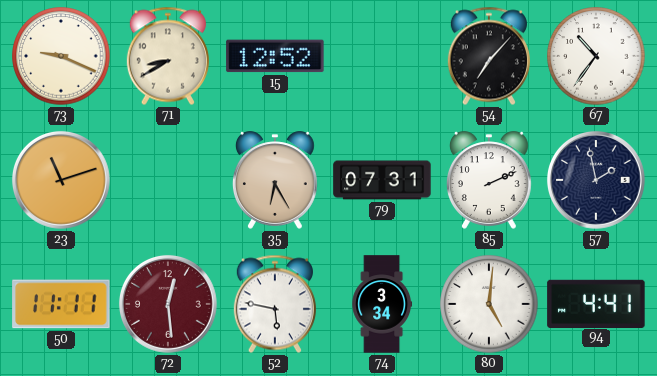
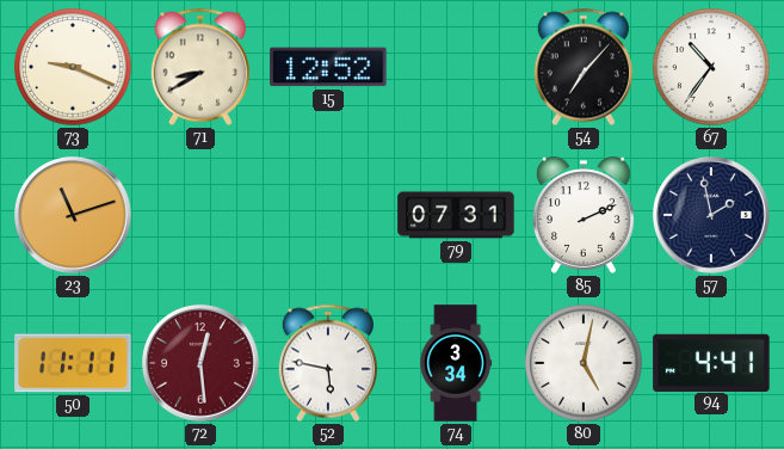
35: 6:25 -> none (275, 180)
80: 5:01 -> 5:02 (584, 363)
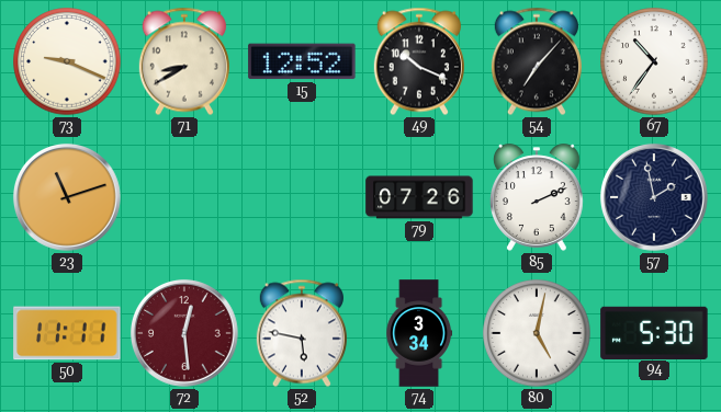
49: none -> 10:19 (419, 61)
79: 07:31 -> 07:26 (419, 197)
94: 4:41 -> 5:30 (654, 332)
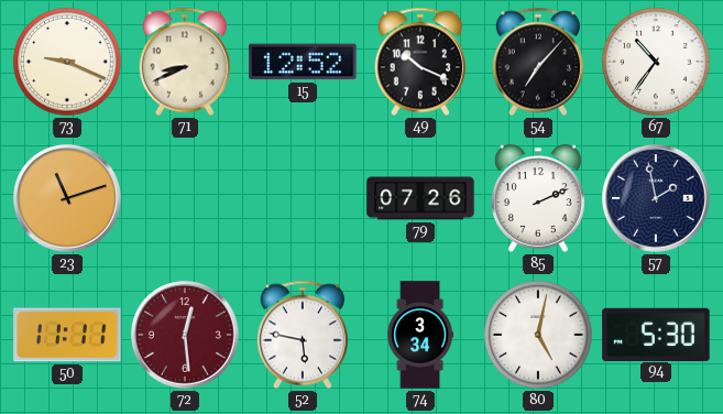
71: 8:40 -> 8:41 (185, 62)
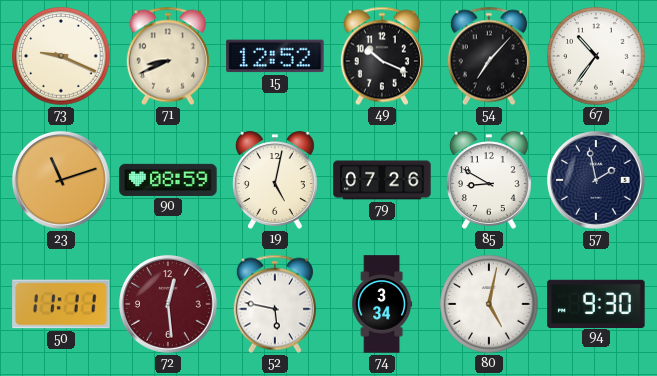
90: none -> 08:59 (168, 180)
19: none -> 5:02 (275, 180)
85: 2:11 -> 8:50 (489, 180)
94: 5:30 -> 9:30 (596, 303)
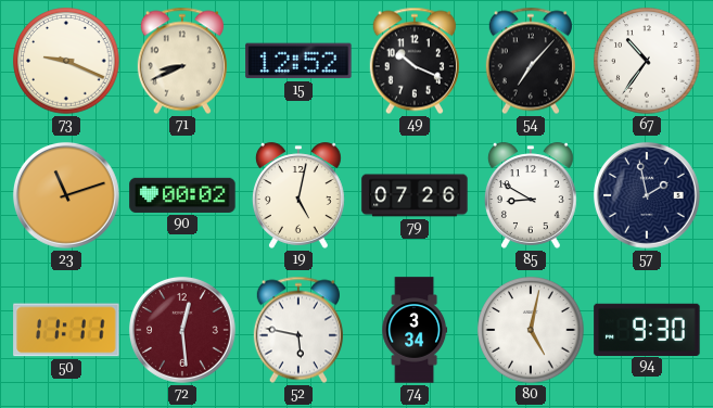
90: 08:59 -> 00:02 (182, 195)
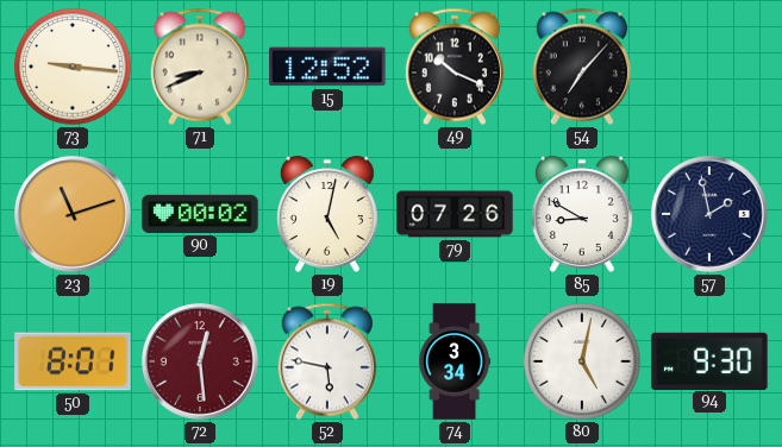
73: 9:19 -> 9:16 (73, 67)
67: 10:36 -> none (647, 61)
50: 11:11 -> 8:01 (73, 361)
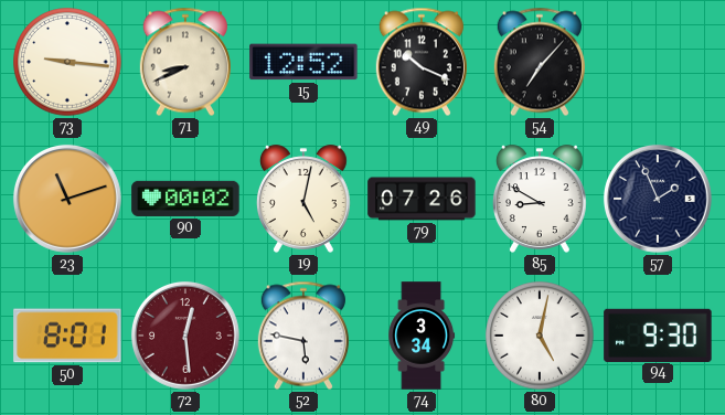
57: 1:58 -> 1:56 (658, 199)
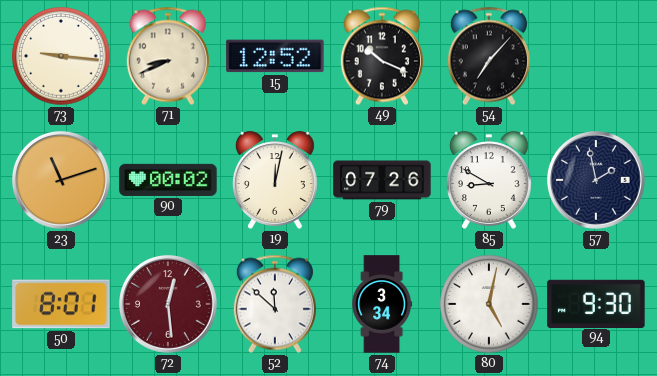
19: 5:02 -> 12:02 (275, 180)
57: 1:56 -> 1:58 (596, 180)
52: 5:47 -> 11:52 (275, 304)
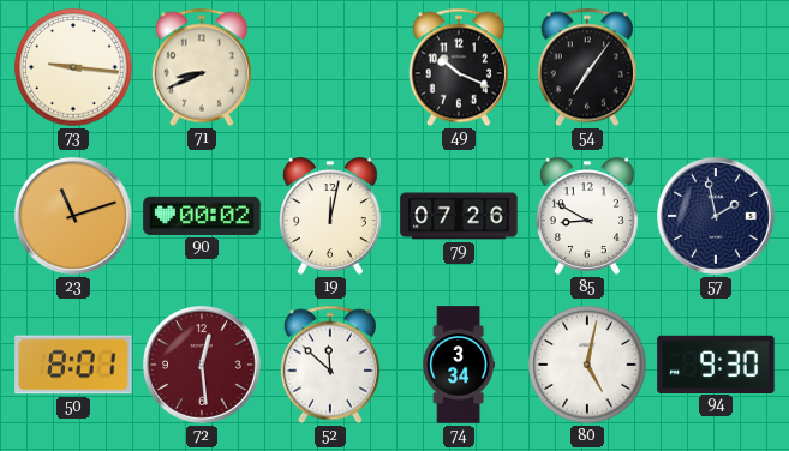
15: 12:52 -> none (275, 56)
54: 7:07 -> 7:06 (587, 67)
